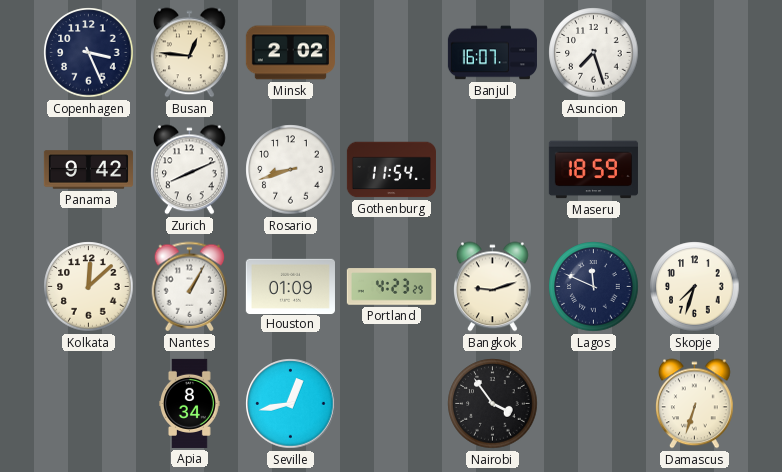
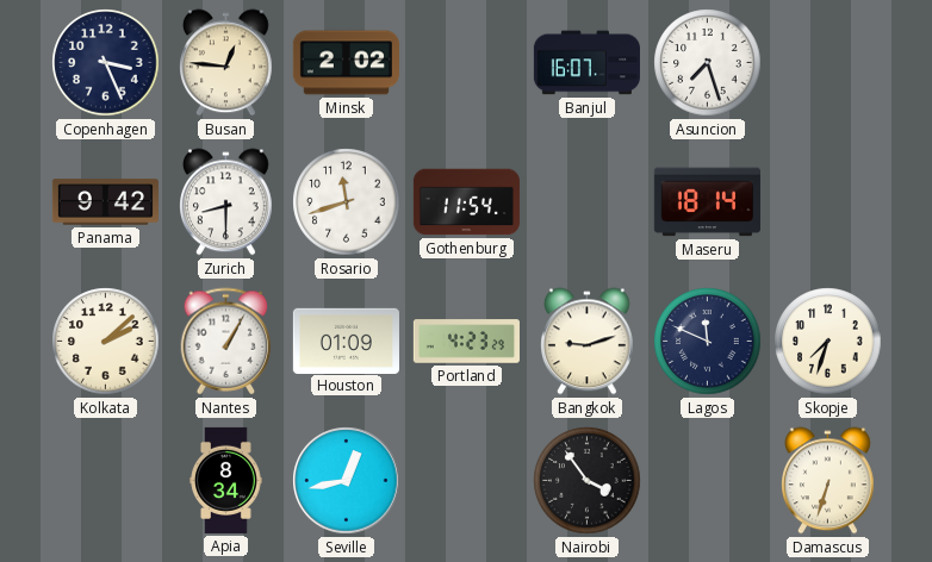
Zurich: 8:11 -> 8:30 (226, 202)
Rosario: 8:42 -> 11:42 (347, 202)
Maseru: 18:59 -> 18:14 (707, 202)
Kolkata: 12:08 -> 2:08 (106, 342)
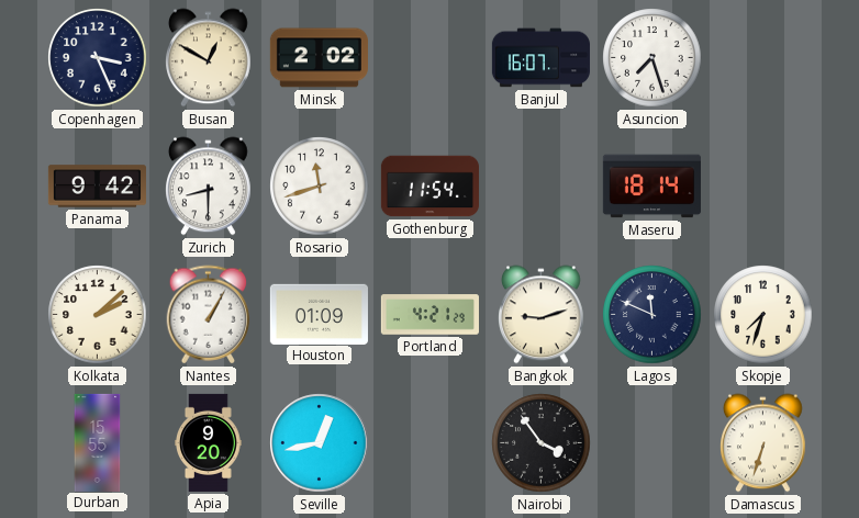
Busan: 12:46 -> 12:50 (209, 58)
Portland: 4:23 -> 4:21 (430, 315)
Durban: none -> 15:55 (98, 442)
Apia: 8:34 -> 9:20 (209, 442)
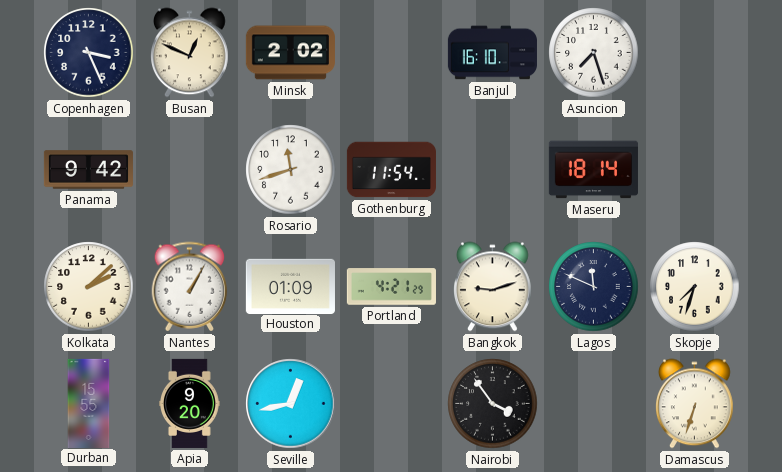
Busan: 12:50 -> 12:49 (190, 53)
Banjul: 16:07 -> 16:10 (492, 53)
Zurich: 8:30 -> none (209, 187)
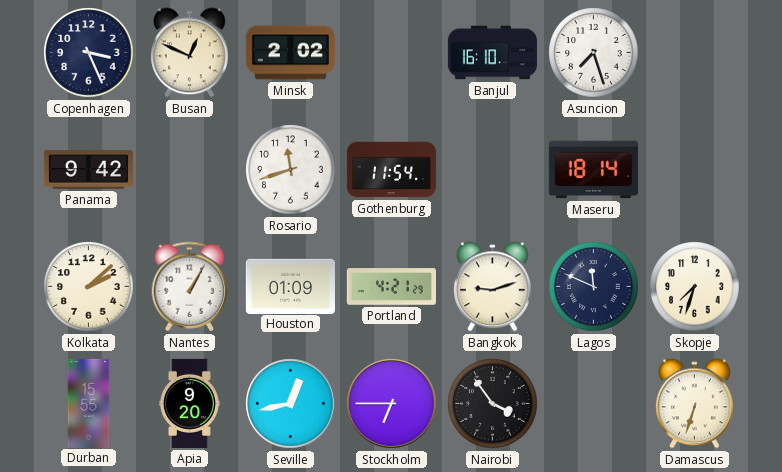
Stockholm: none -> 6:45 (392, 404)
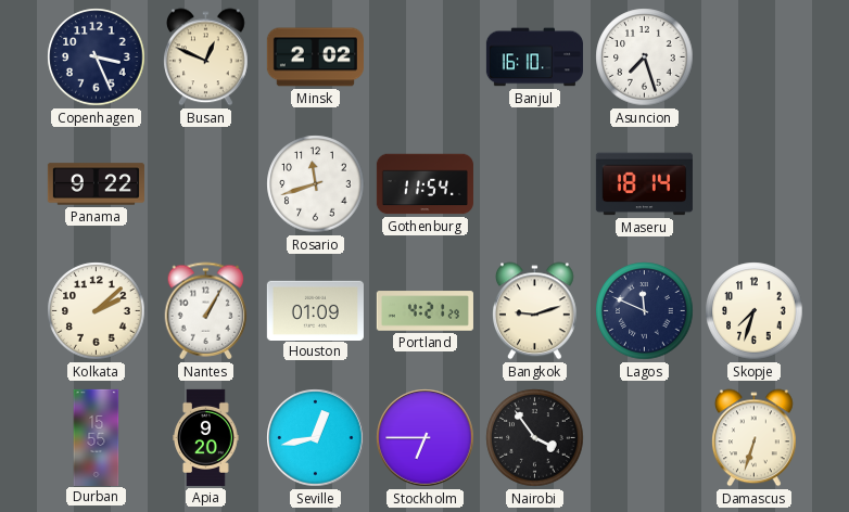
Panama: 9:42 -> 9:22 (96, 184)
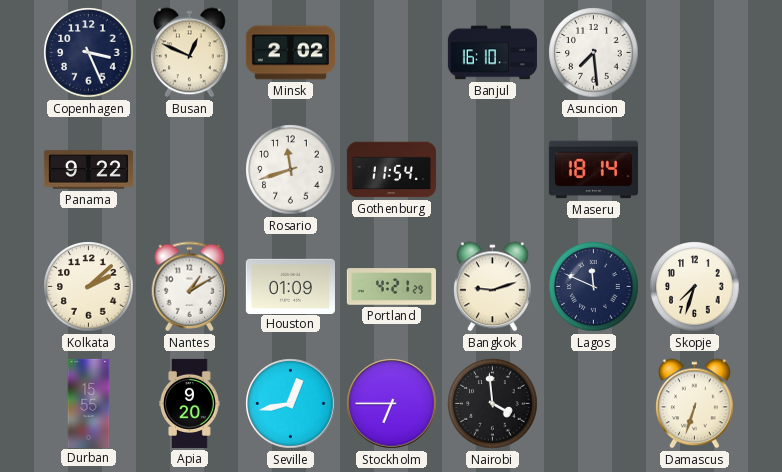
Asuncion: 7:27 -> 7:29 (594, 53)
Nantes: 1:05 -> 1:10 (190, 287)
Nairobi: 3:54 -> 3:59 (493, 404)
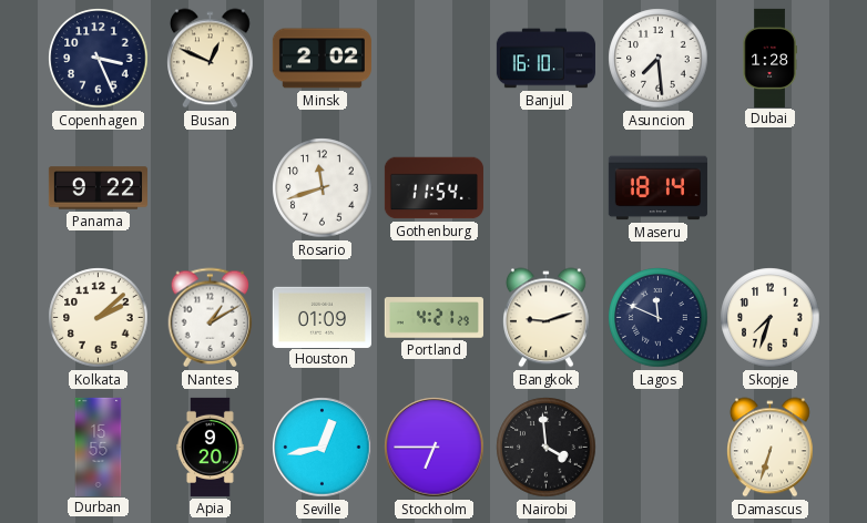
Dubai: none -> 1:28 (769, 58)
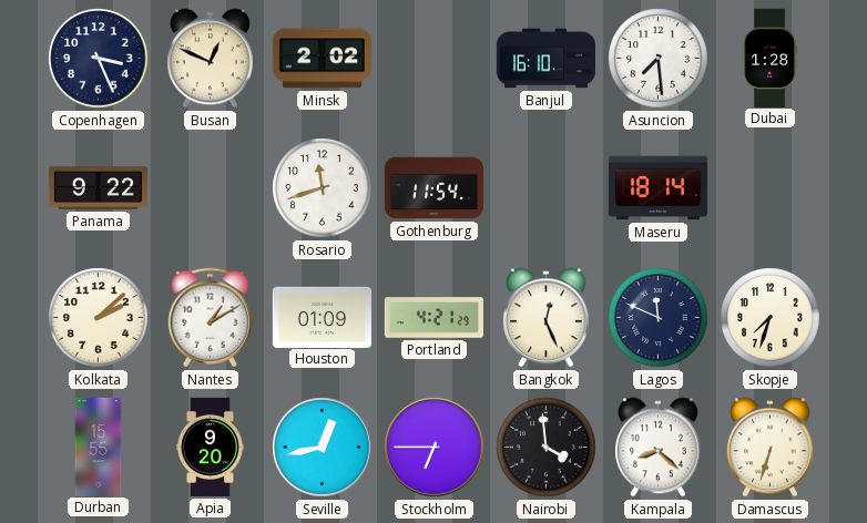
Bangkok: 9:12 -> 12:26 (547, 318)
Kampala: none -> 8:22 (659, 448)
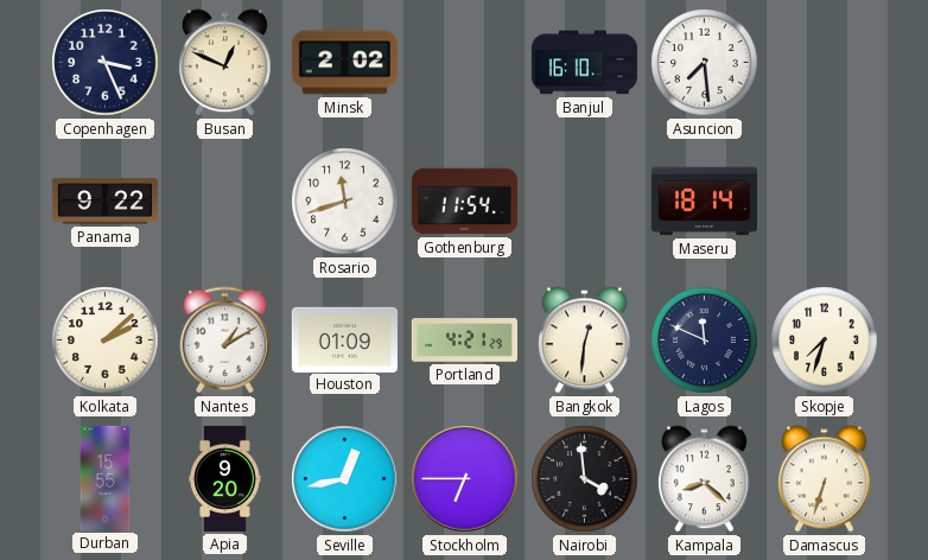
Dubai: 1:28 -> none (769, 58)
Bangkok: 12:26 -> 12:31 (585, 341)
